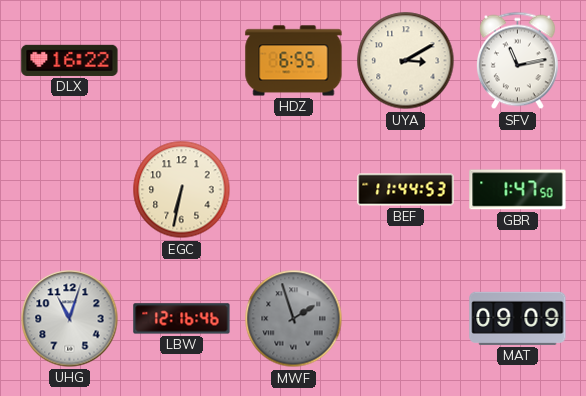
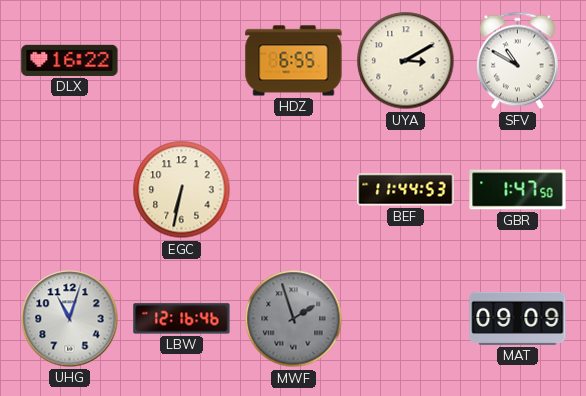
SFV: 11:13 -> 10:50 (518, 61)
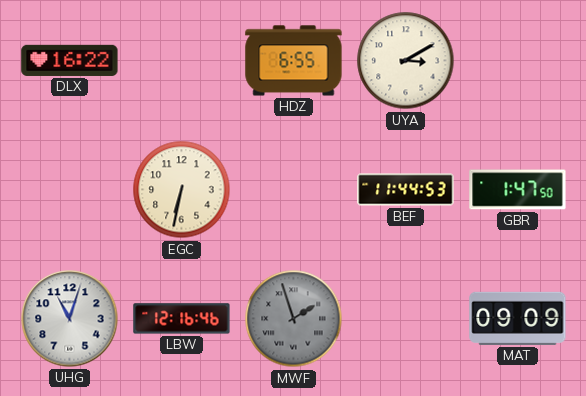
SFV: 10:50 -> none (518, 61)
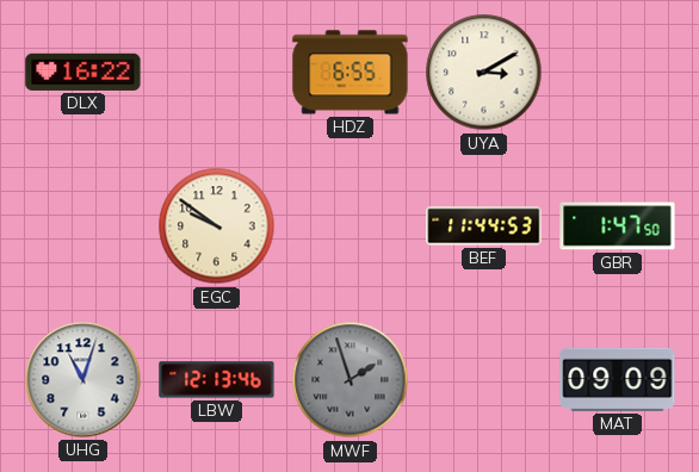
EGC: 6:32 -> 9:51 (217, 226)
LBW: 12:16 -> 12:13 (217, 380)
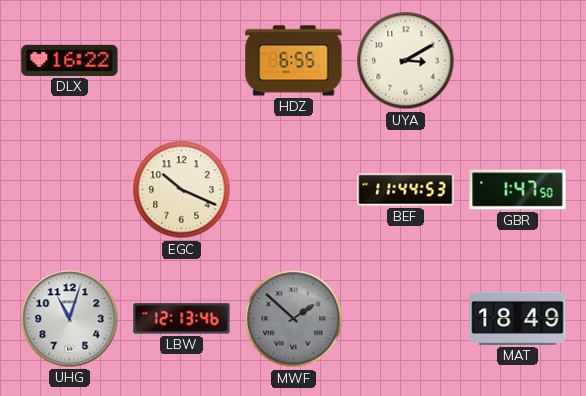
EGC: 9:51 -> 10:19 (182, 190)
MWF: 1:57 -> 1:52 (294, 319)
MAT: 09:09 -> 18:49 (518, 318)
